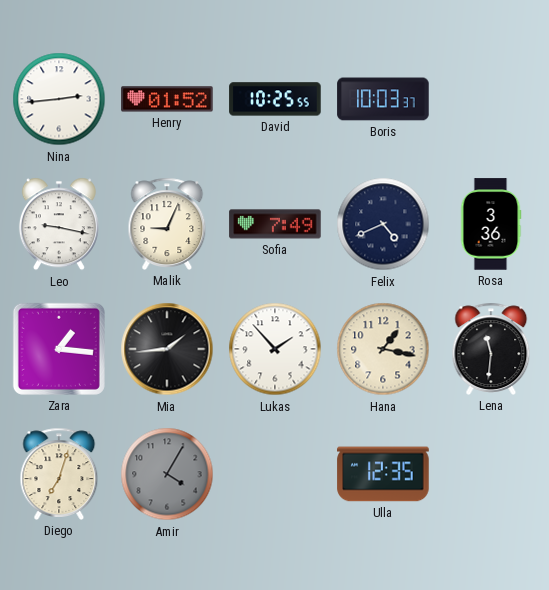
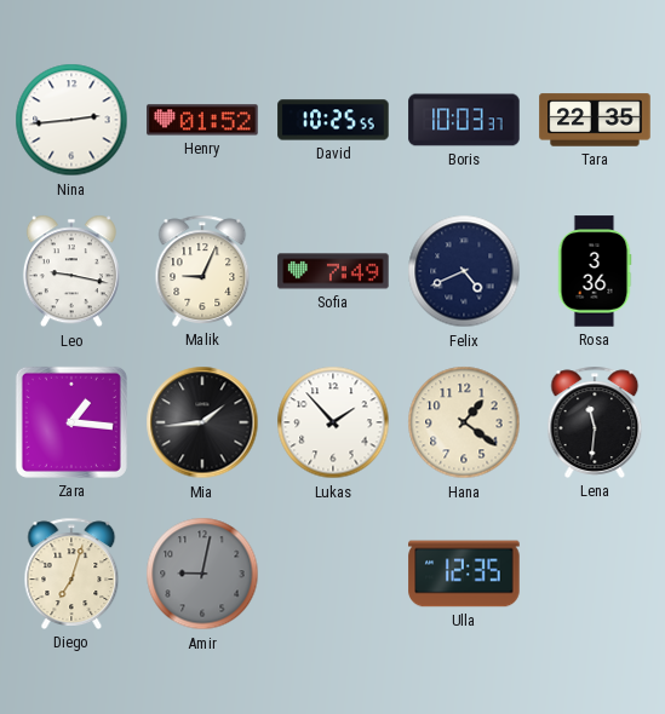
Tara: none -> 22:35 (595, 120)
Hana: 1:17 -> 1:21 (464, 422)
Amir: 4:05 -> 9:02 (202, 574)
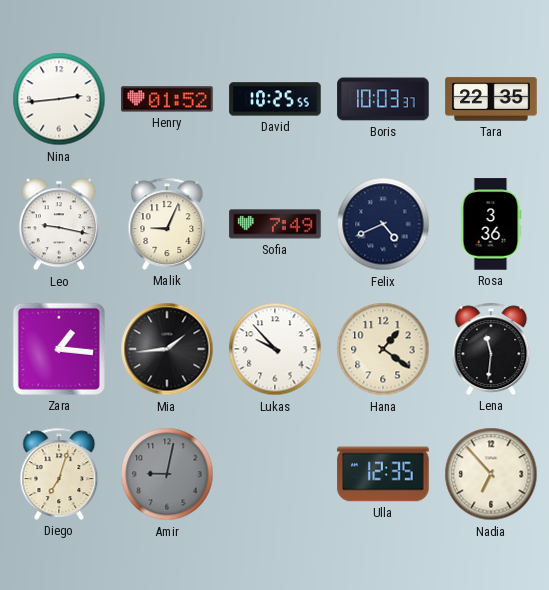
Lukas: 1:53 -> 9:53 (275, 349)
Nadia: none -> 6:53 (491, 474)
